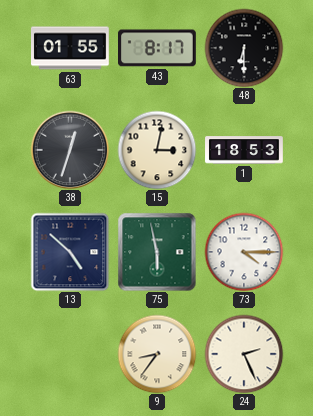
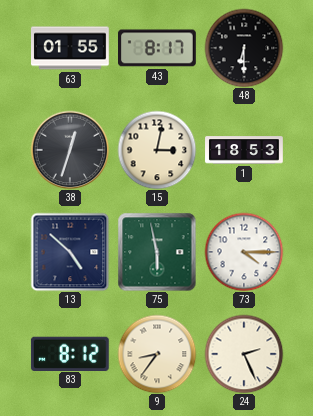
83: none -> 8:12 (70, 353)
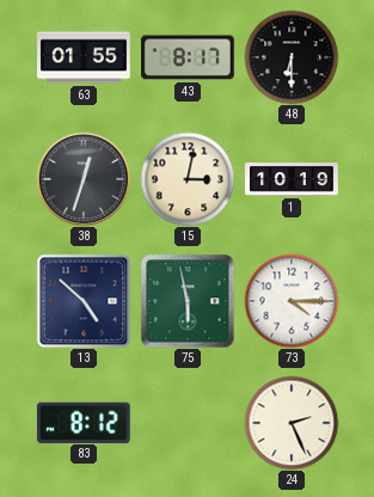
1: 18:53 -> 10:19 (292, 179)
9: 8:36 -> none (157, 354)
